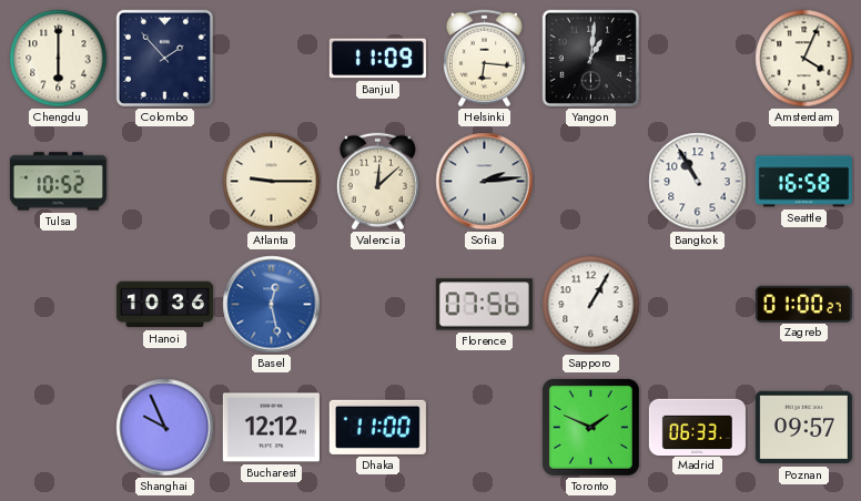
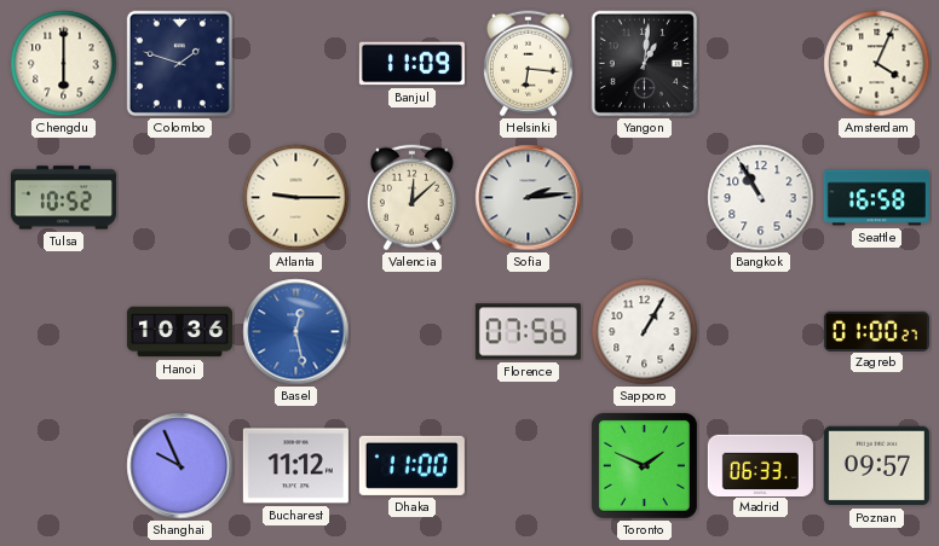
Colombo: 1:53 -> 1:48 (179, 63)
Bucharest: 12:12 -> 11:12 (295, 466)
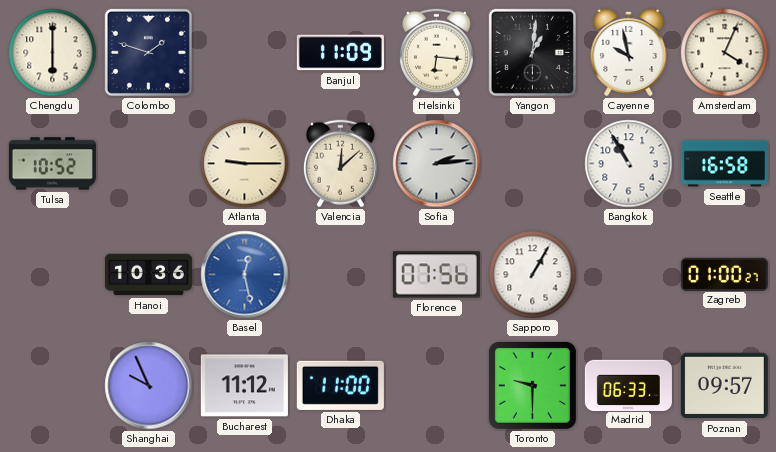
Cayenne: none -> 9:58 (629, 52)
Toronto: 1:49 -> 9:30 (532, 385)
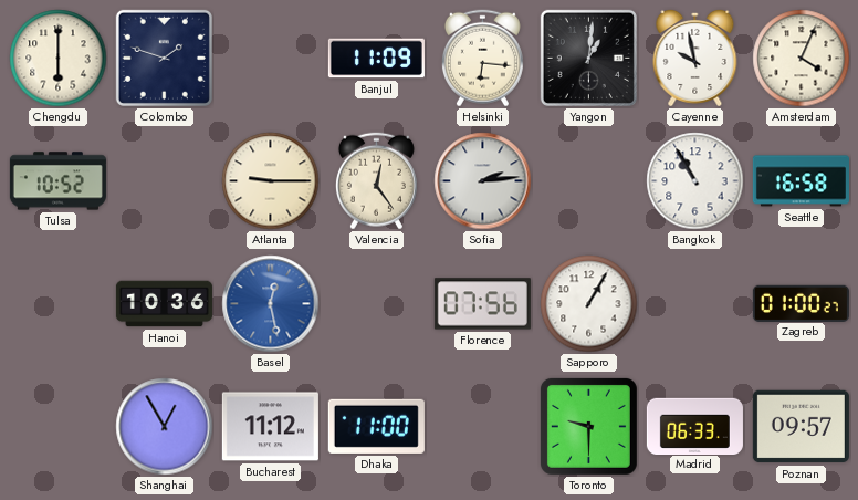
Valencia: 12:08 -> 12:24 (376, 181)
Shanghai: 9:56 -> 12:55 (165, 427)
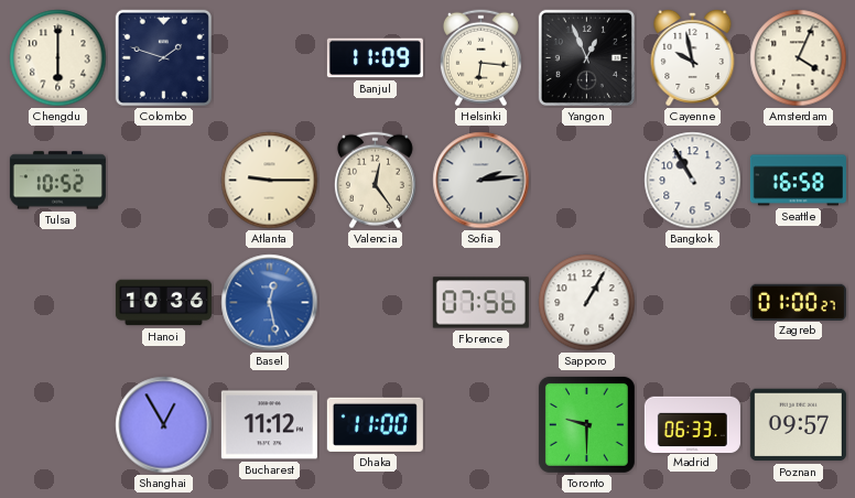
Yangon: 1:01 -> 12:56 (586, 57)
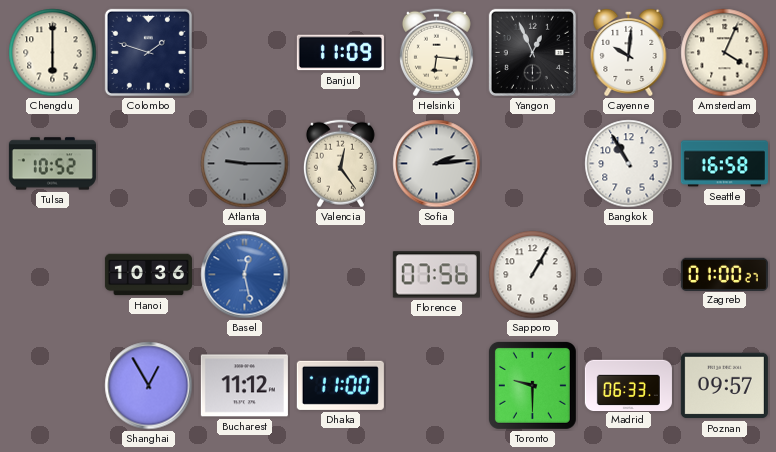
Cayenne: 9:58 -> 10:01 (629, 52)
Atlanta dial: cream -> grey (245, 164)
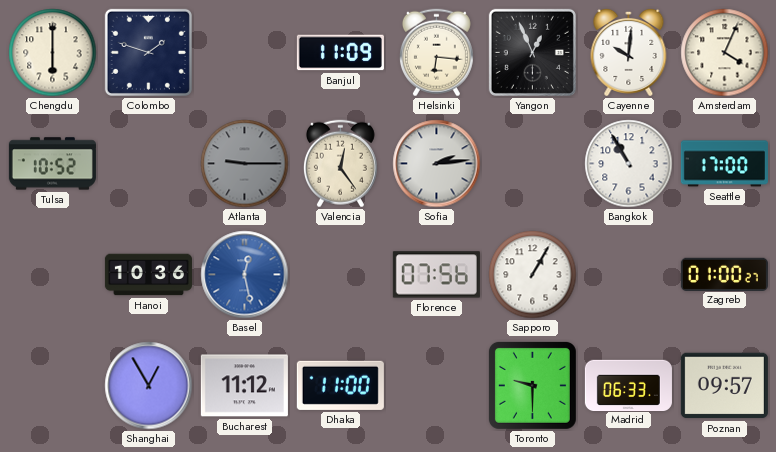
Seattle: 16:58 -> 17:00 (724, 164)
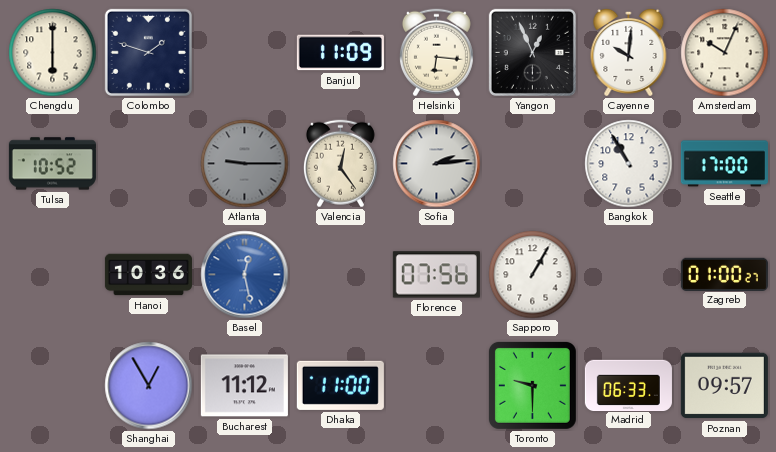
Amsterdam: 4:04 -> 10:04 (725, 53)
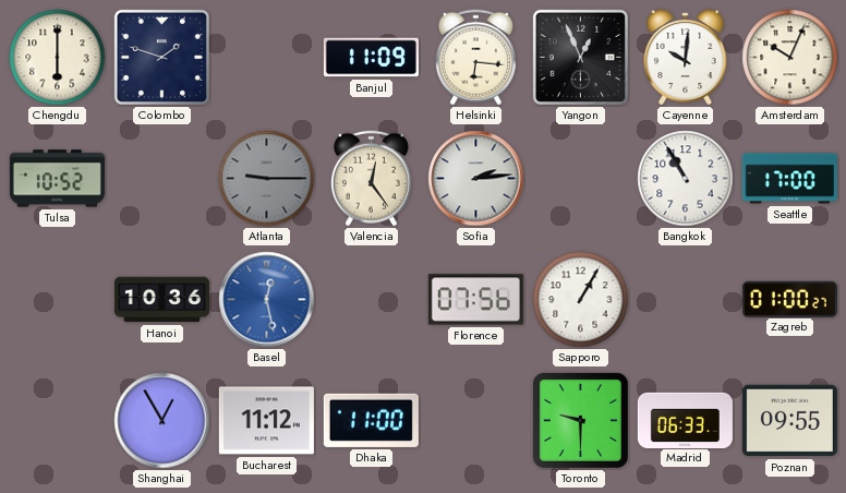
Poznan: 09:57 -> 09:55 (789, 421)
